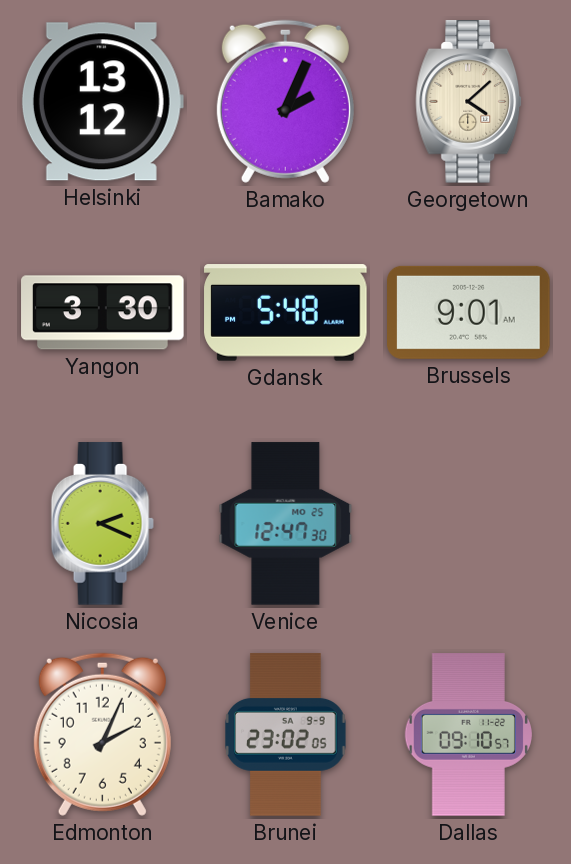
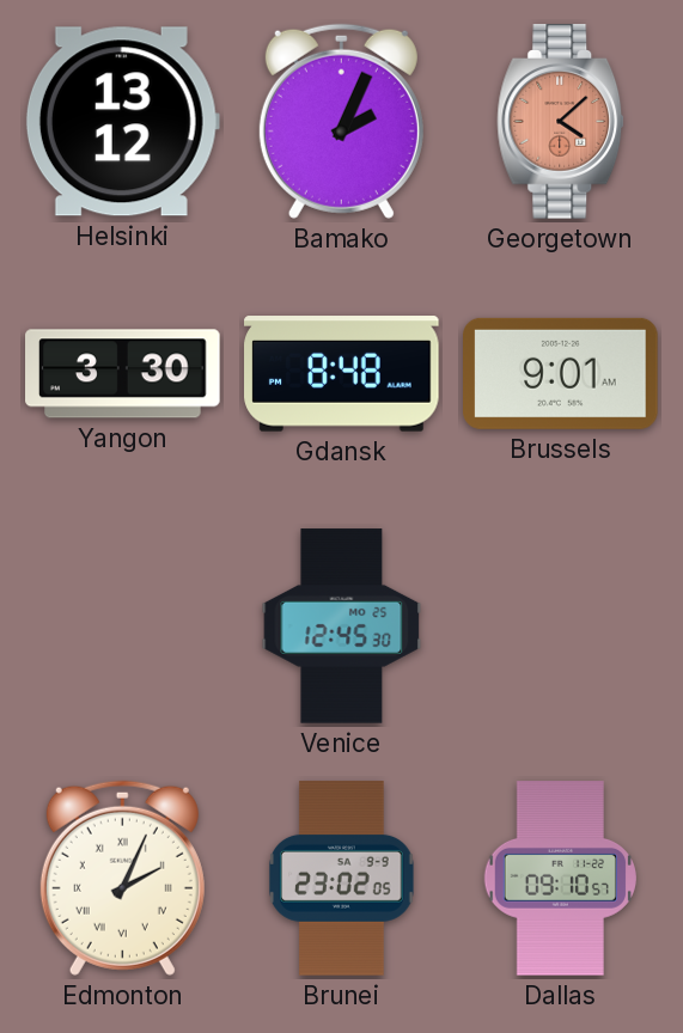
Georgetown dial: cream -> salmon (561, 122)
Gdansk: 5:48 -> 8:48 (342, 374)
Nicosia: 2:19 -> none (102, 524)
Venice: 12:47 -> 12:45 (342, 626)
Edmonton numerals: Arabic -> Roman (122, 878)
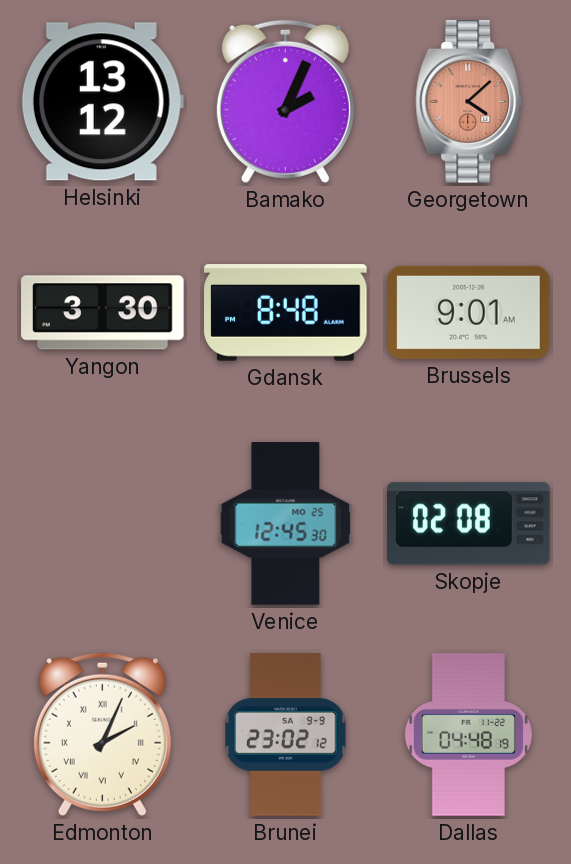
Skopje: none -> 02:08 (469, 524)
Brunei: 23:02:05 -> 23:02:12 (286, 735)
Dallas: 09:10 -> 04:48 (468, 735)
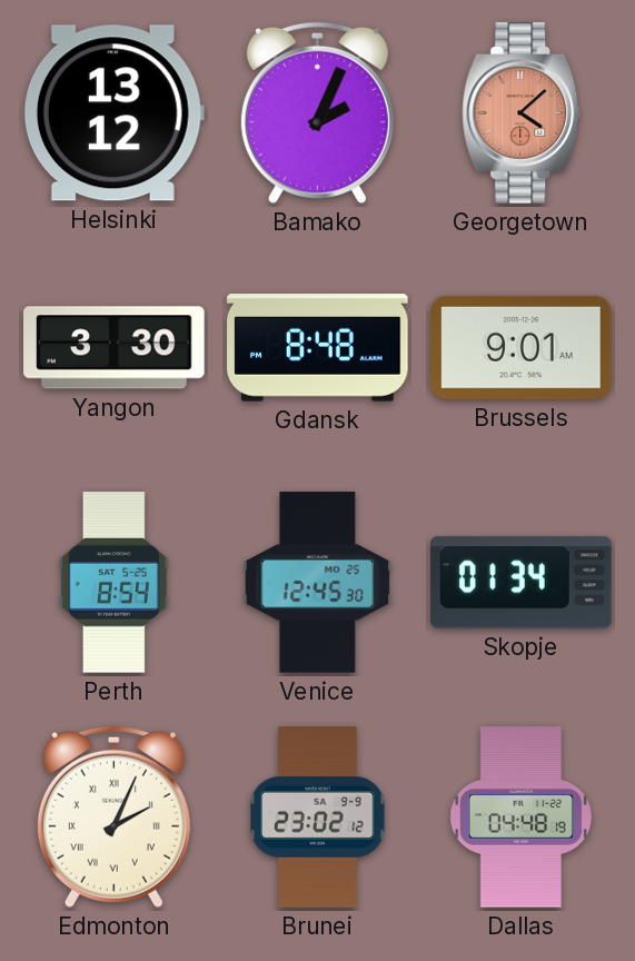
Perth: none -> 8:54 (113, 583)
Skopje: 02:08 -> 01:34 (522, 583)
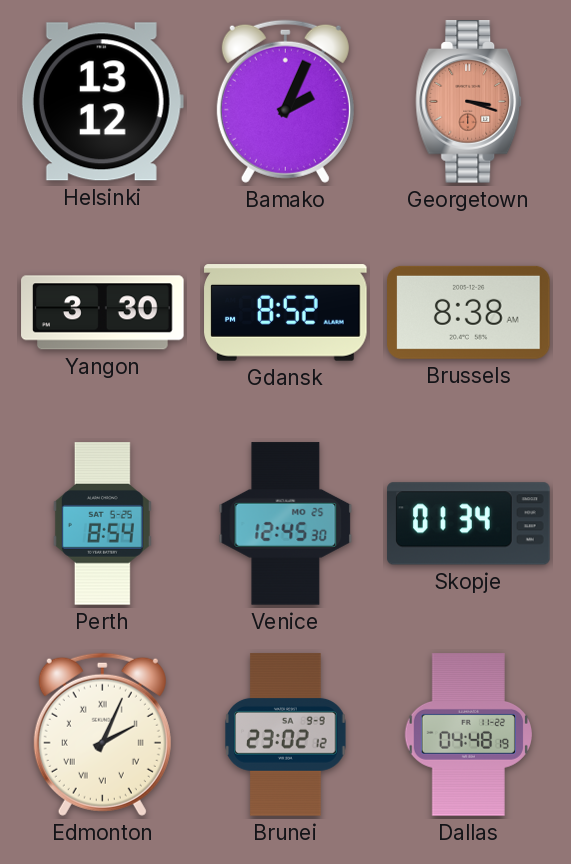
Georgetown: 4:08 -> 3:18 (469, 102)
Gdansk: 8:48 -> 8:52 (286, 313)
Brussels: 9:01 -> 8:38 (469, 312)
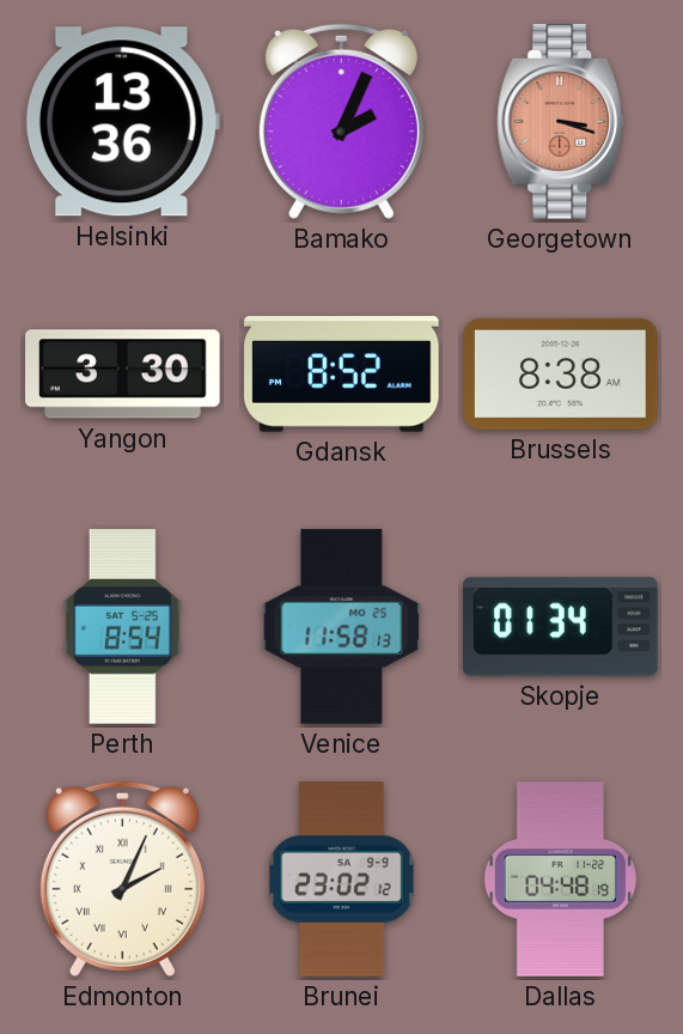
Helsinki: 13:12 -> 13:36 (122, 122)
Venice: 12:45 -> 11:58 (342, 627)
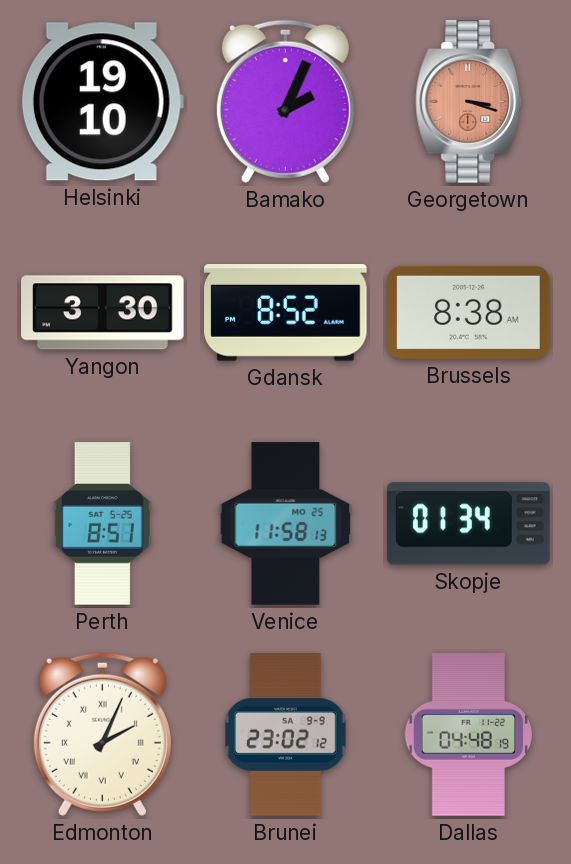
Helsinki: 13:36 -> 19:10 (102, 102)
Perth: 8:54 -> 8:51 (102, 524)
